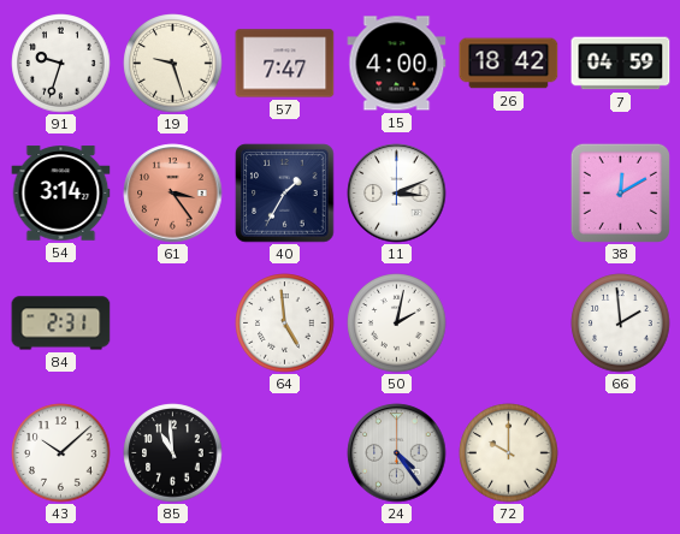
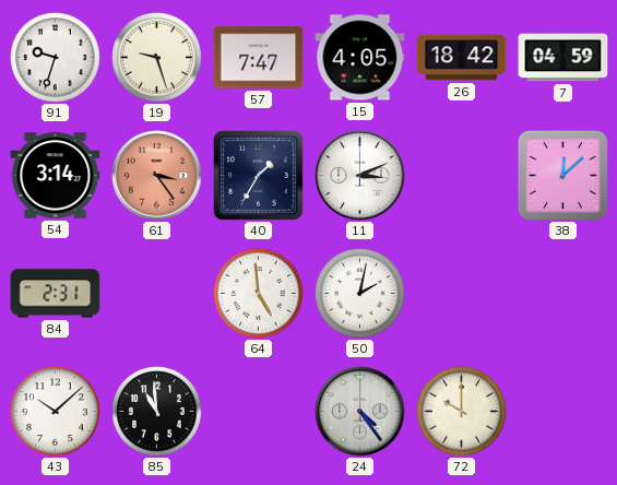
15: 4:00 -> 4:05 (360, 58)
38: 12:10 -> 12:08 (562, 175)
66: 1:59 -> none (621, 324)
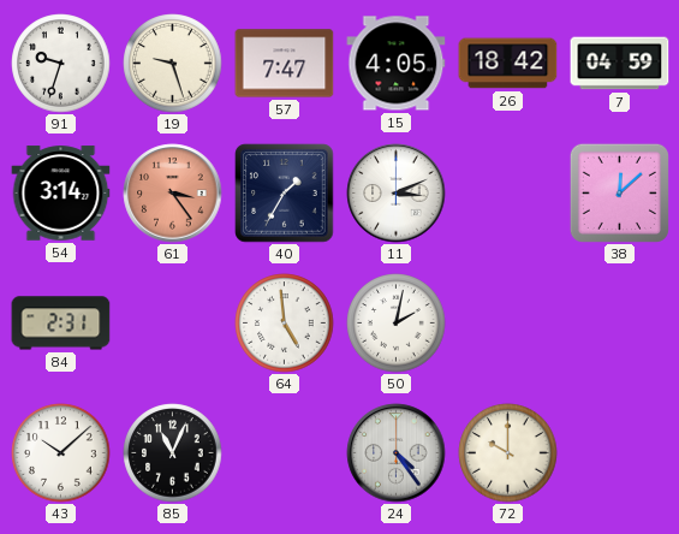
85: 10:59 -> 11:04 (173, 453)
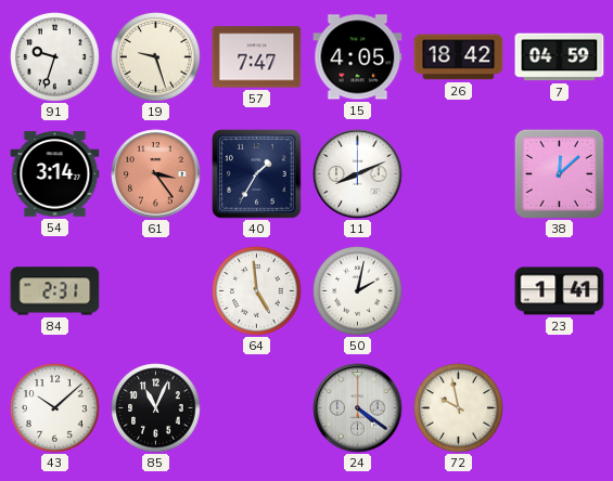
11: 3:11 -> 8:11 (358, 174)
23: none -> 1:41 (560, 291)
24: 4:24 -> 4:21 (358, 408)
72: 10:00 -> 9:58 (459, 408)
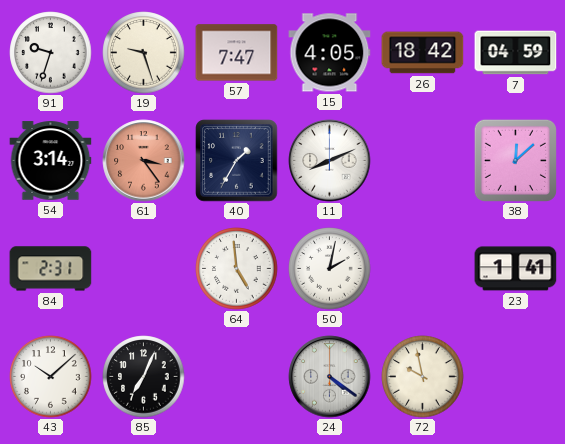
85: 11:04 -> 7:04 (144, 377)
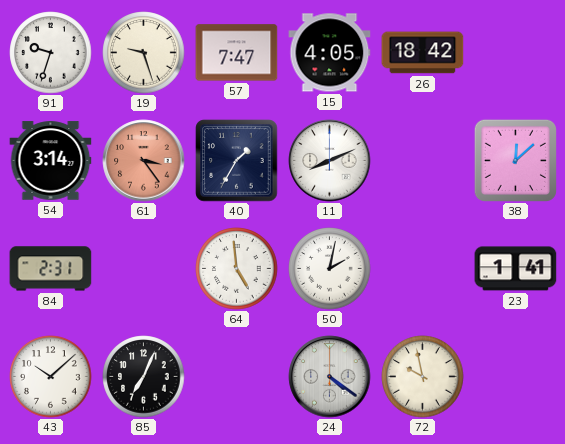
7: 04:59 -> none (516, 53)
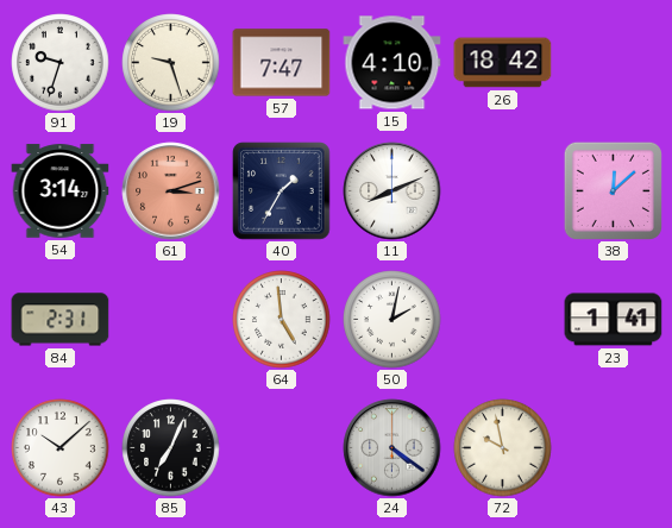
15: 4:05 -> 4:10 (392, 63)
61: 3:24 -> 3:12 (171, 191)
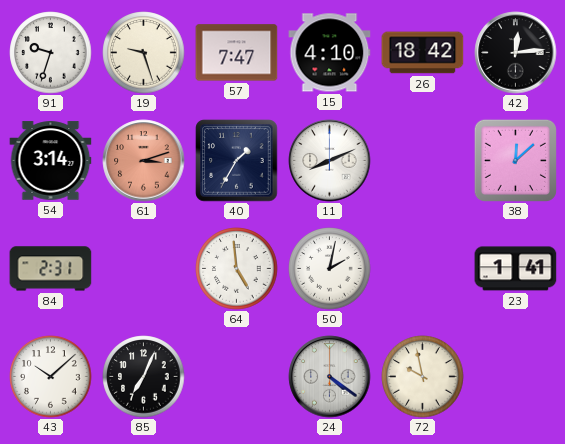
42: none -> 12:14 (516, 53)
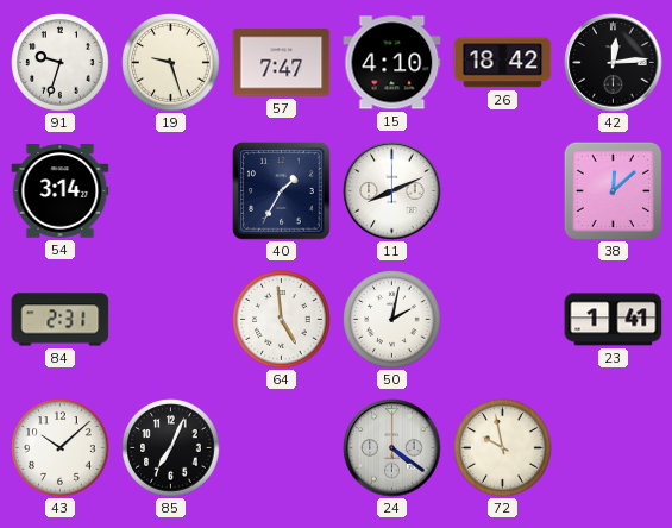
61: 3:12 -> none (144, 161)
